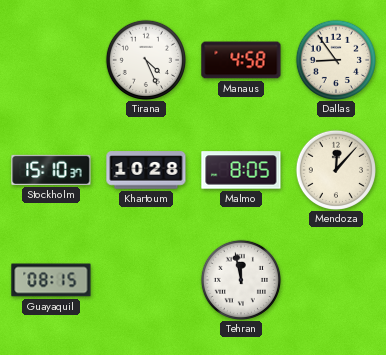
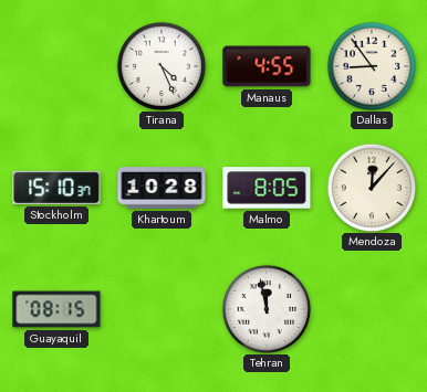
Manaus: 4:58 -> 4:55 (267, 66)
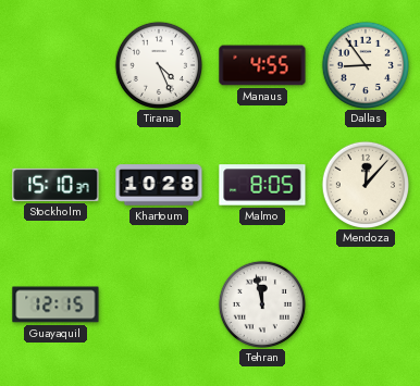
Guayaquil: 08:15 -> 12:15 (55, 304)
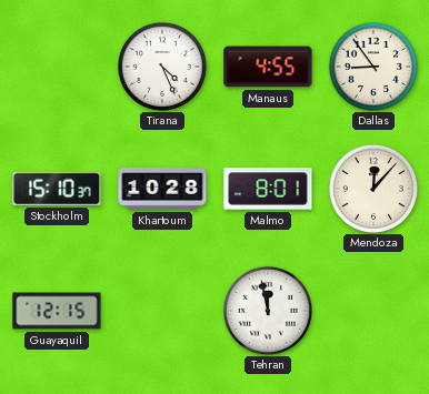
Malmo: 8:05 -> 8:01 (268, 189)
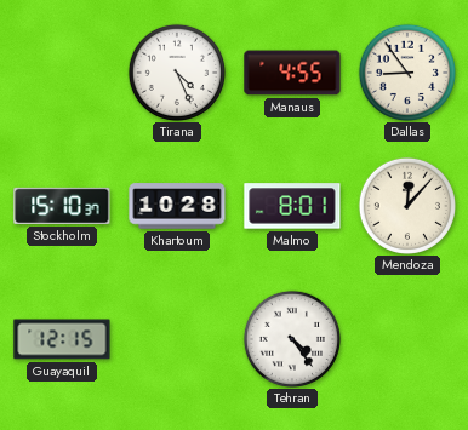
Tehran: 11:58 -> 4:24 (291, 338)
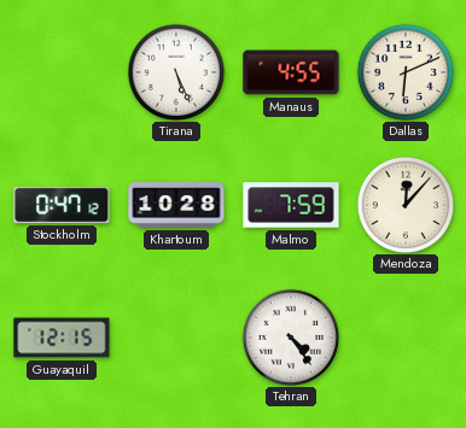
Tirana: 4:26 -> 5:26 (175, 71)
Dallas: 8:54 -> 6:11 (404, 71)
Stockholm: 15:10 -> 0:47 (62, 205)
Malmo: 8:01 -> 7:59 (291, 205)
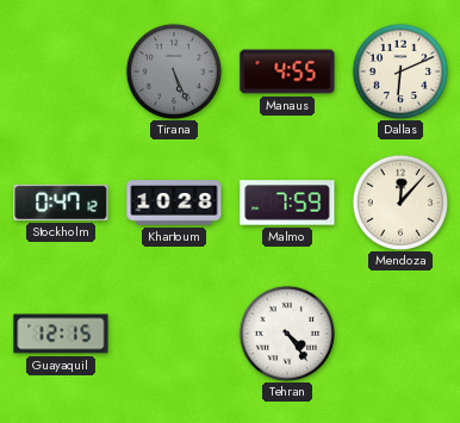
Tirana dial: white -> grey (173, 70)
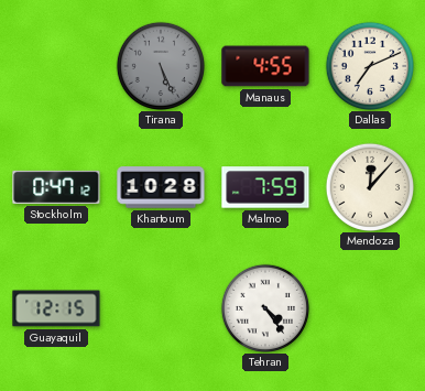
Dallas: 6:11 -> 7:11 (369, 65)
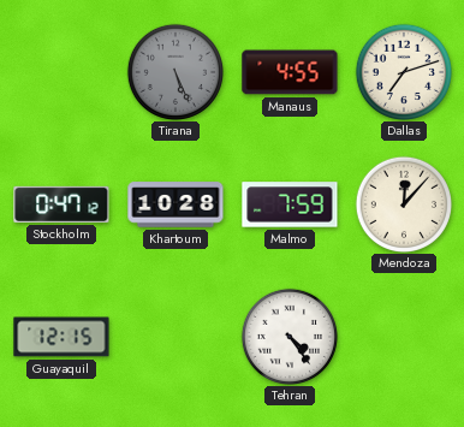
Dallas: 7:11 -> 7:12 (403, 71)
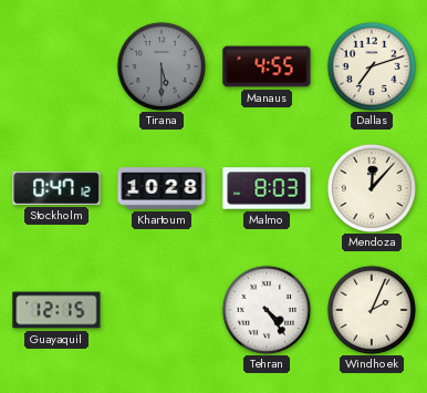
Tirana: 5:26 -> 5:30 (160, 65)
Malmo: 7:59 -> 8:03 (267, 188)
Windhoek: none -> 2:04 (371, 309)
